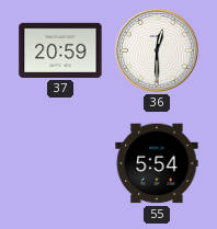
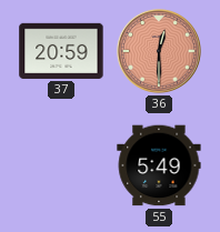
36 dial: white -> salmon (159, 51)
55: 5:54 -> 5:49 (159, 165)
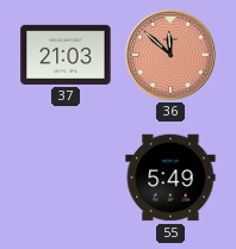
37: 20:59 -> 21:03 (66, 55)
36: 12:30 -> 11:52 (170, 55)
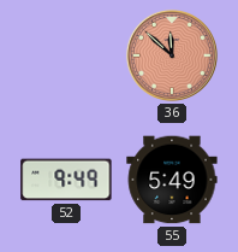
37: 21:03 -> none (66, 55)
52: none -> 9:49 (66, 180)
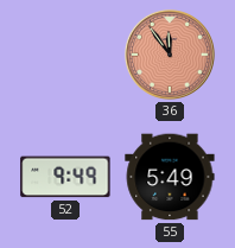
36: 11:52 -> 11:54 (170, 55)
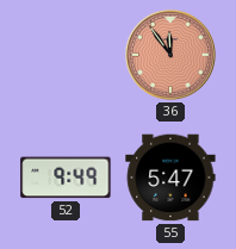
55: 5:49 -> 5:47 (170, 178)
